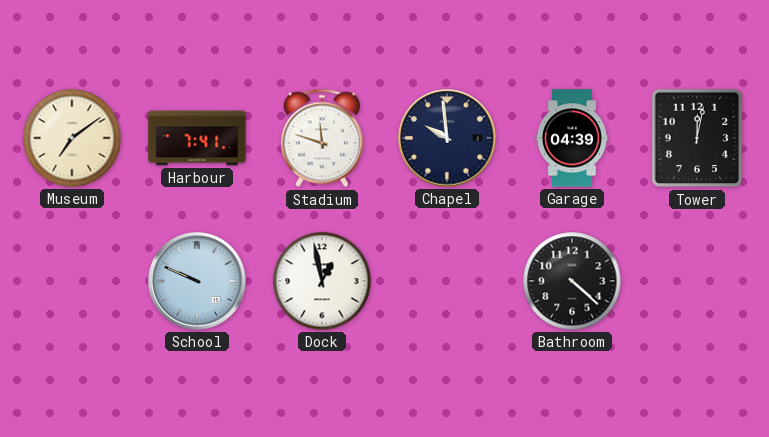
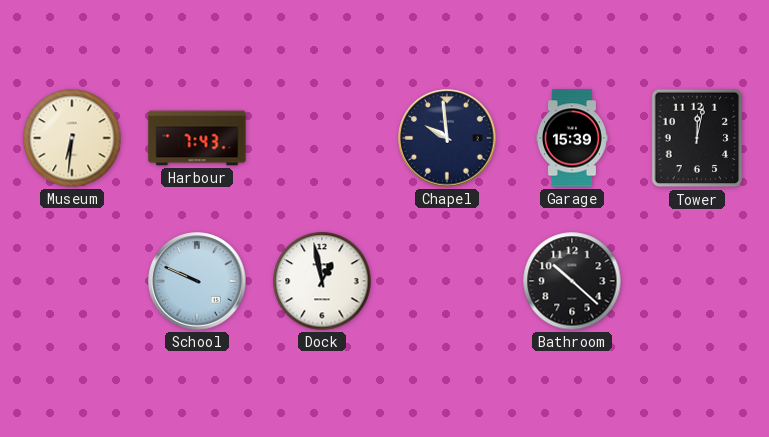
Museum: 7:09 -> 6:31 (72, 138)
Harbour: 7:41 -> 7:43 (197, 138)
Stadium: 11:48 -> none (322, 138)
Garage: 04:39 -> 15:39 (573, 138)
Bathroom: 4:22 -> 10:22 (572, 281)
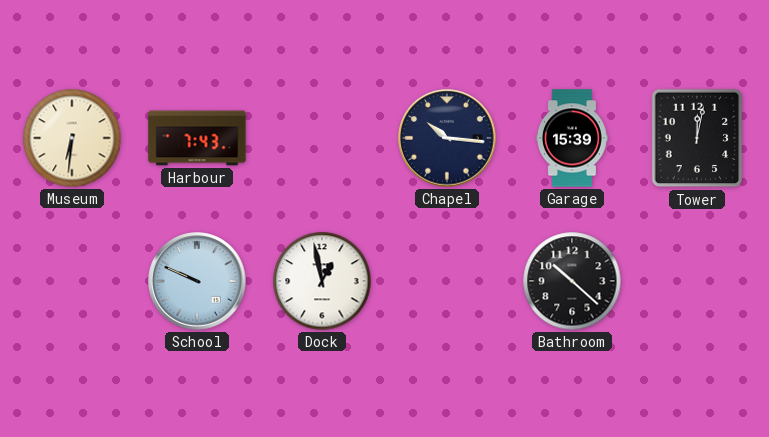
Chapel: 9:59 -> 10:16 (447, 138)
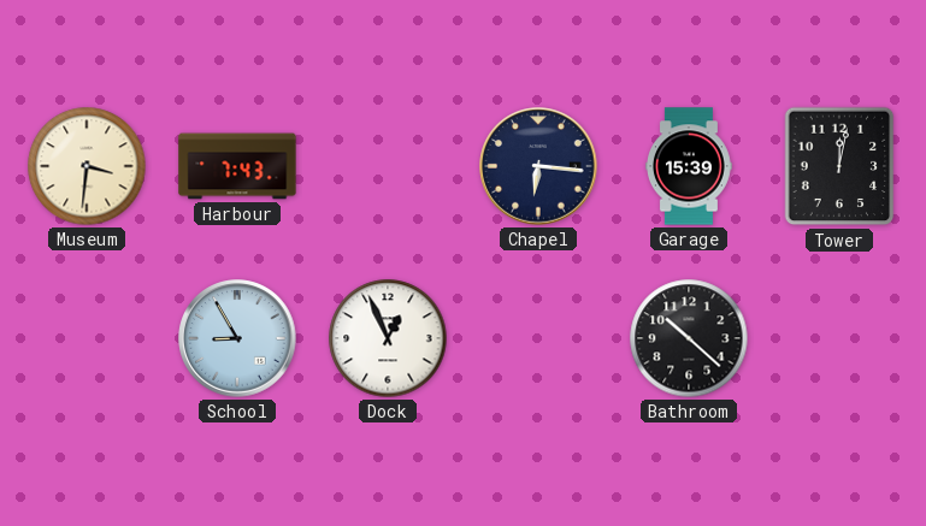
Museum: 6:31 -> 3:31 (87, 166)
Chapel: 10:16 -> 6:16 (538, 166)
School: 9:49 -> 8:55 (237, 338)
Dock: 12:58 -> 12:56 (388, 338)
